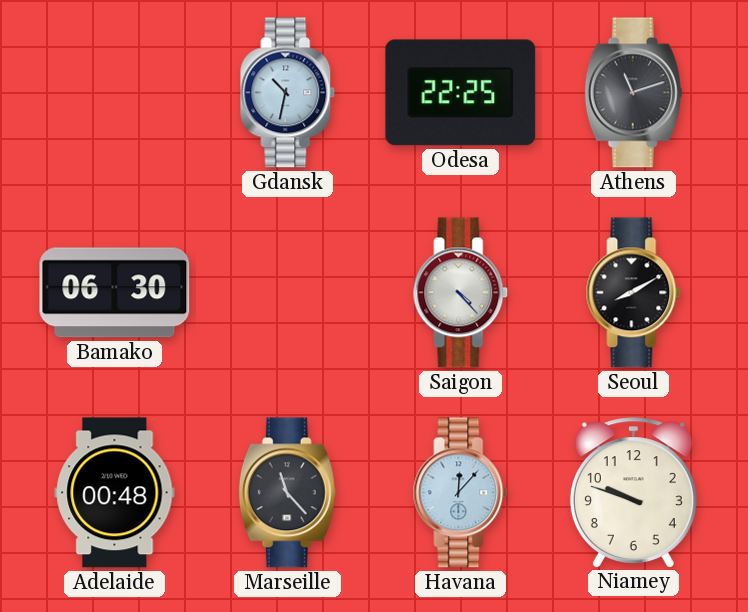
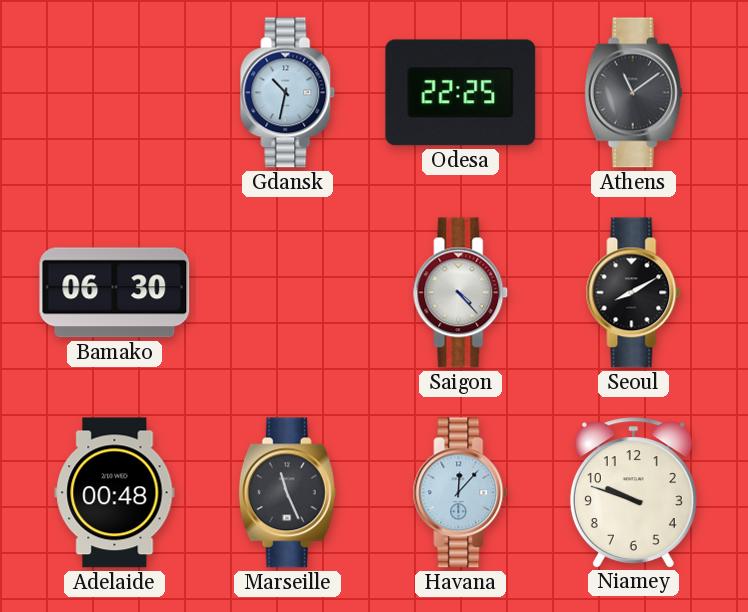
Athens: 11:12 -> 11:09 (633, 93)
Marseille: 11:23 -> 11:26 (287, 493)
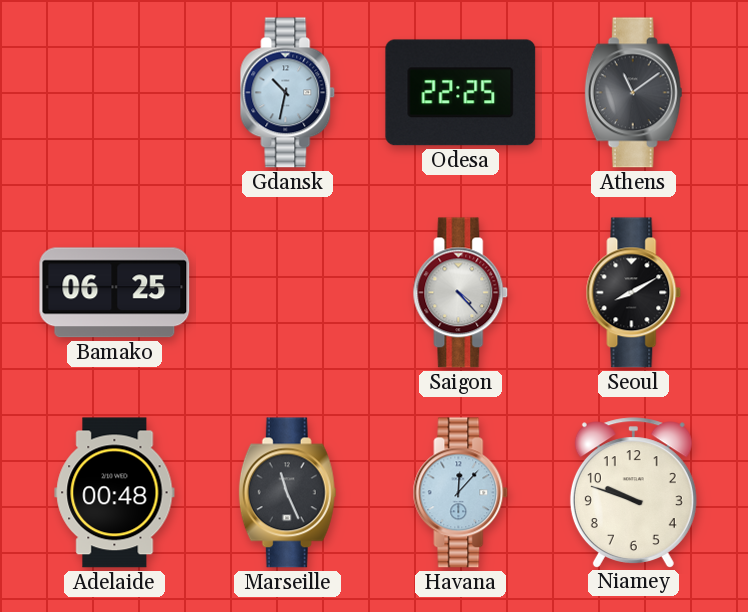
Bamako: 06:30 -> 06:25 (115, 293)
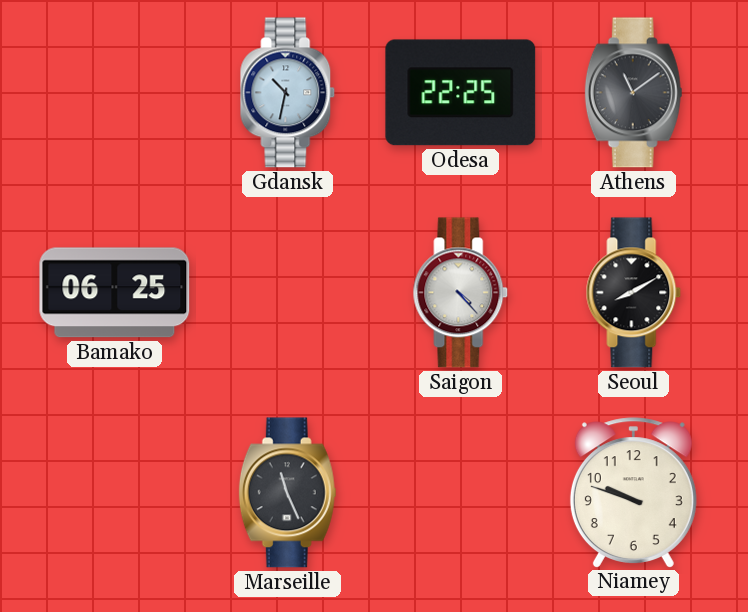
Adelaide: 00:48 -> none (115, 493)
Havana: 12:07 -> none (461, 493)
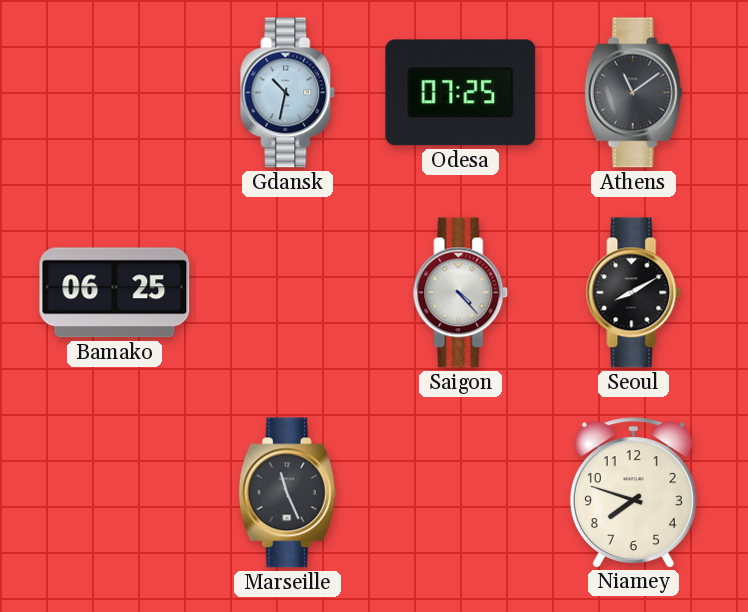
Odesa: 22:25 -> 07:25 (461, 93)
Niamey: 9:48 -> 7:48 (633, 492)
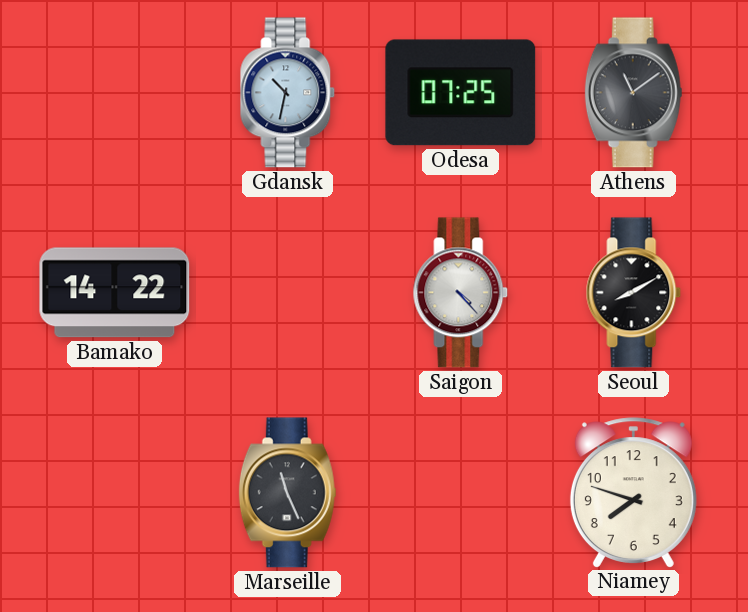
Bamako: 06:25 -> 14:22 (115, 293)
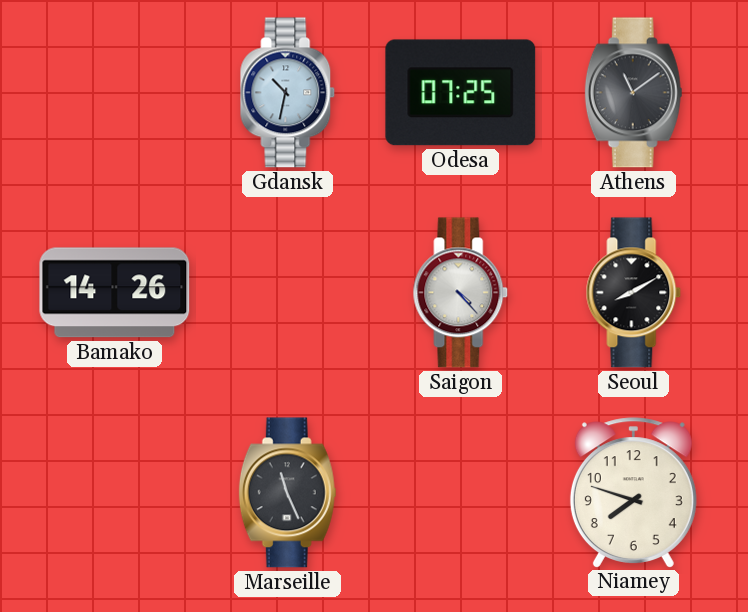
Bamako: 14:22 -> 14:26 (115, 293)
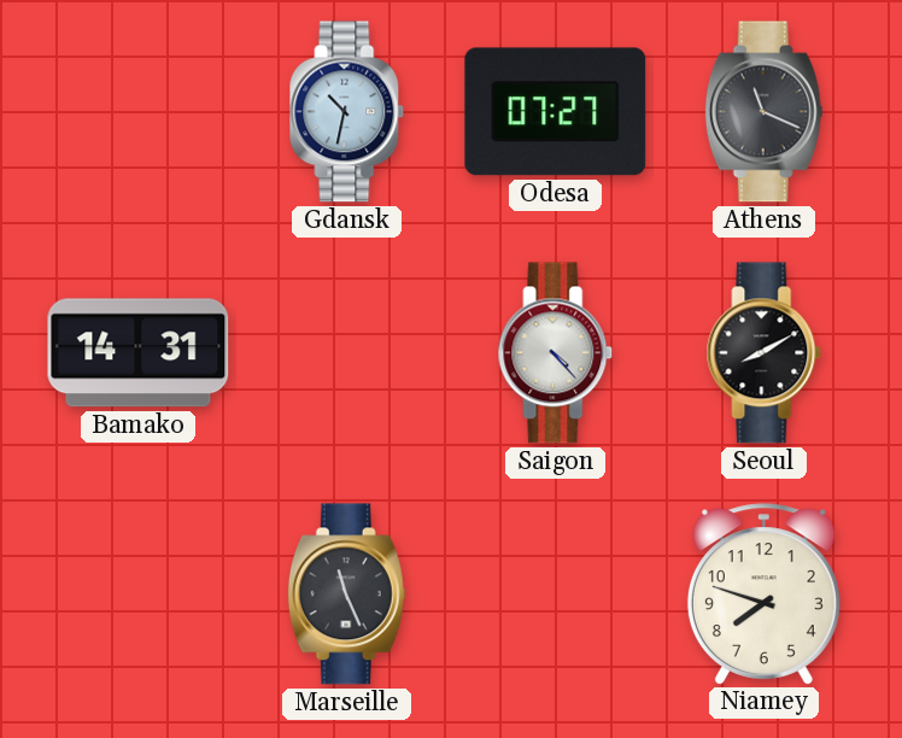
Odesa: 07:25 -> 07:27 (556, 112)
Athens: 11:09 -> 11:19 (763, 112)
Bamako: 14:26 -> 14:31 (139, 353)
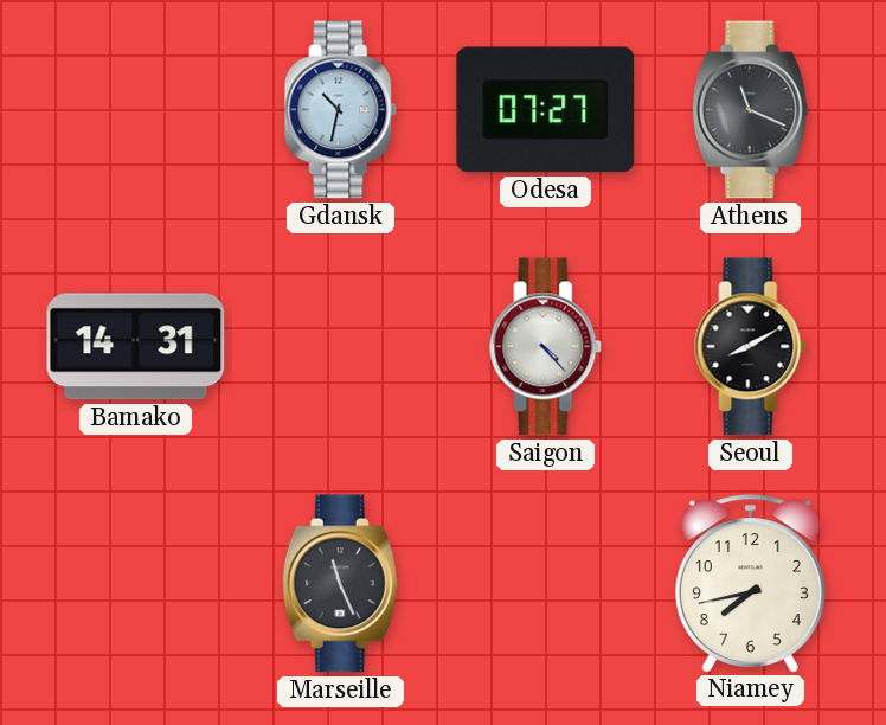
Niamey: 7:48 -> 7:43 (750, 583)
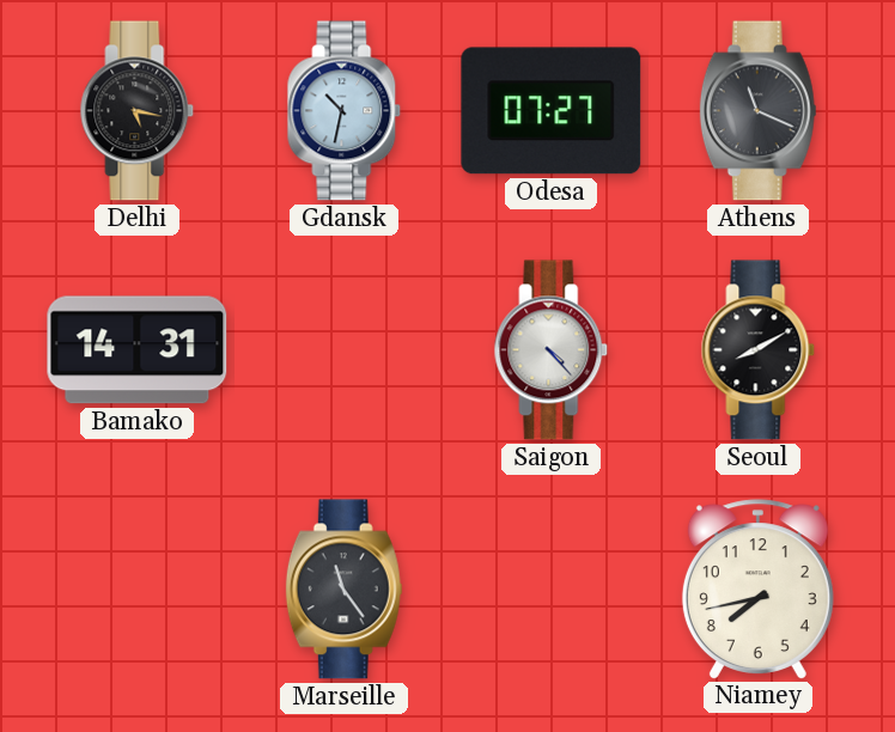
Delhi: none -> 5:17 (138, 111)
Marseille: 11:26 -> 11:24 (343, 590)
